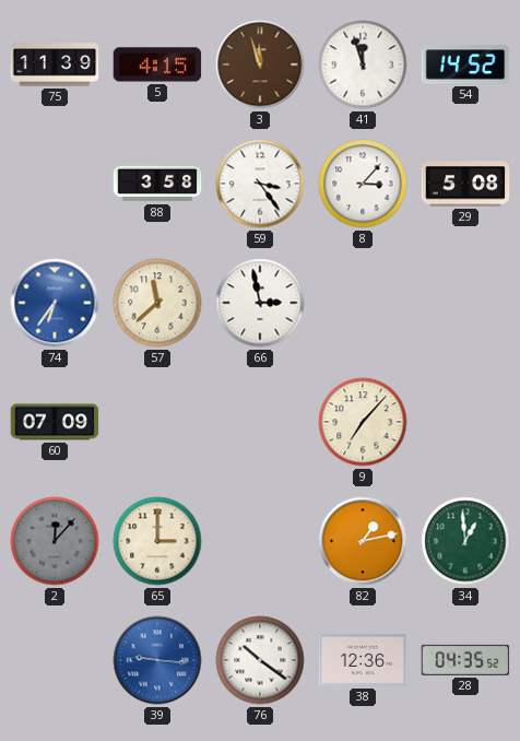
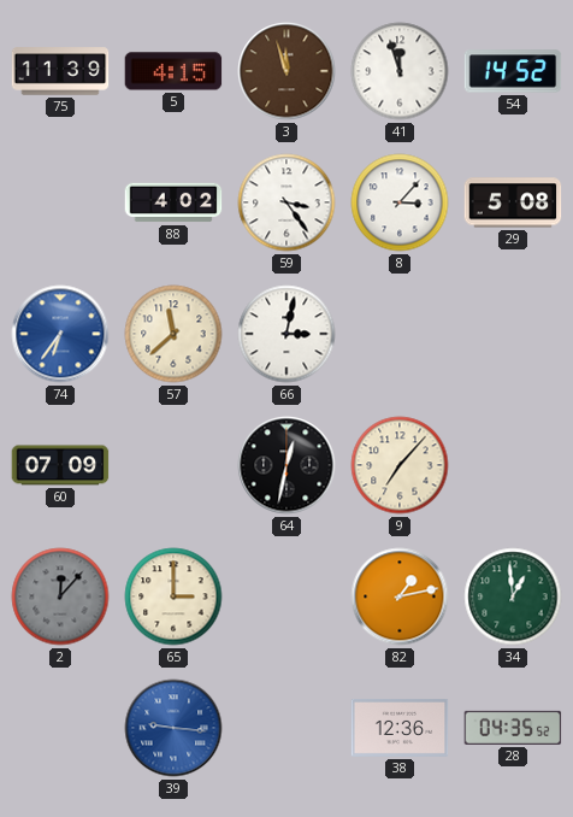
88: 3:58 -> 4:02 (173, 202)
66: 2:58 -> 3:02 (286, 334)
64: none -> 12:32 (286, 465)
76: 10:21 -> none (260, 660)
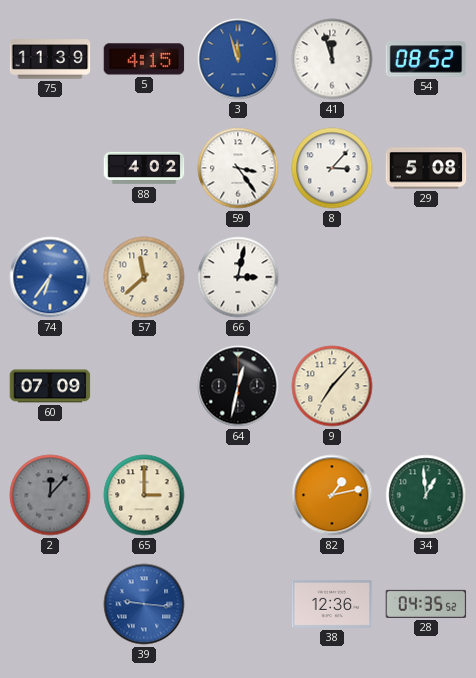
3 dial: brown -> blue (238, 59)
54: 14:52 -> 08:52 (426, 59)
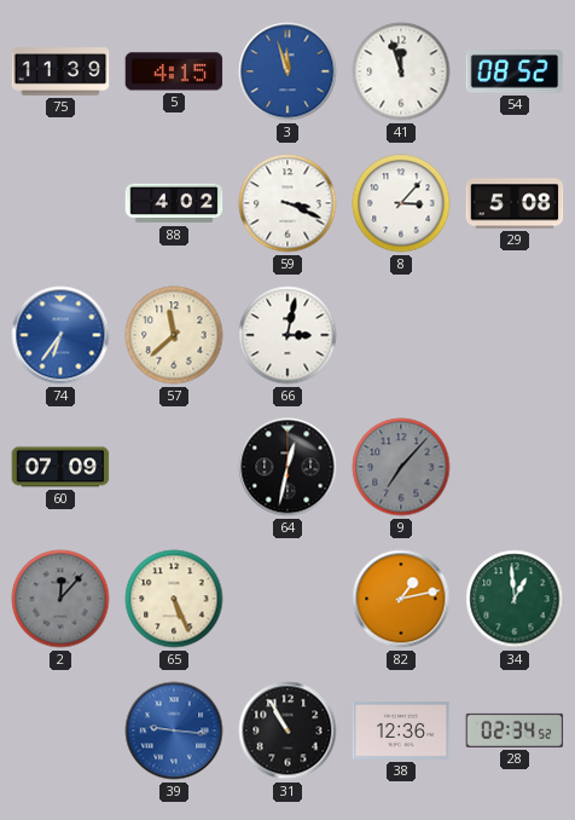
59: 3:24 -> 3:19 (287, 203)
9 dial: cream -> grey (401, 467)
65: 3:00 -> 5:26 (174, 599)
31: none -> 10:55 (287, 731)
28: 04:35 -> 02:34 (515, 731)
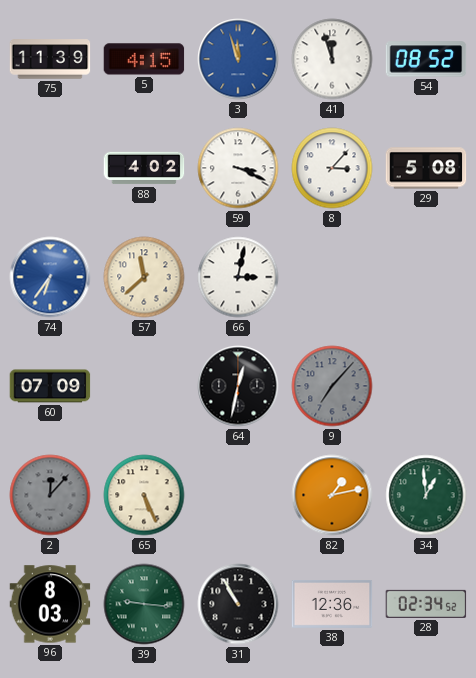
96: none -> 8:03 (50, 604)
39 dial: blue -> green (144, 604)
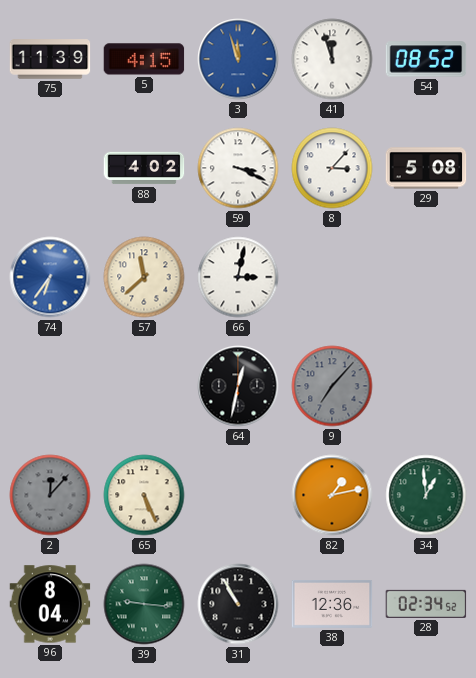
60: 07:09 -> none (50, 386)
96: 8:03 -> 8:04 (50, 604)
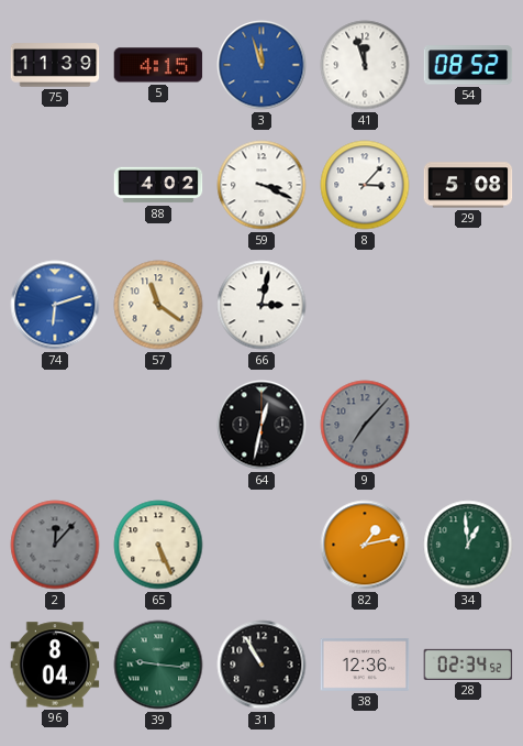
74: 6:36 -> 6:12 (55, 305)
57: 11:38 -> 11:21 (158, 305)
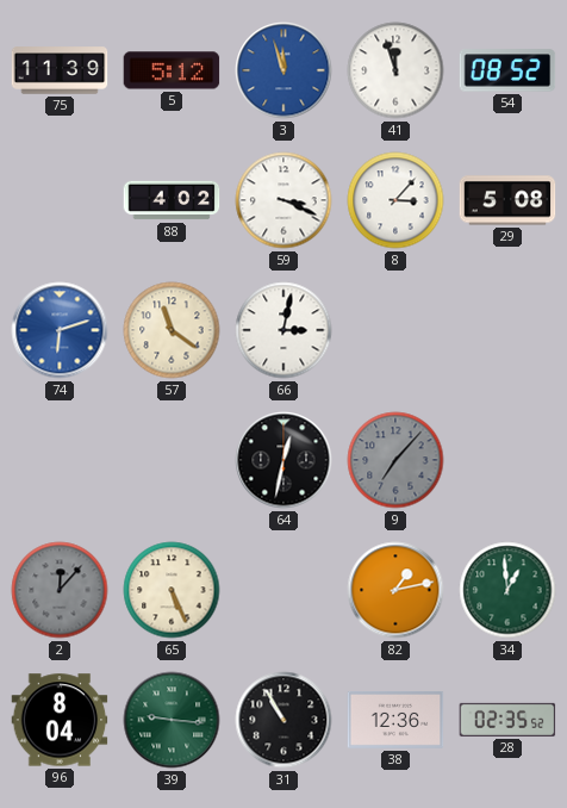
5: 4:15 -> 5:12 (172, 70)
28: 02:34 -> 02:35 (507, 720)
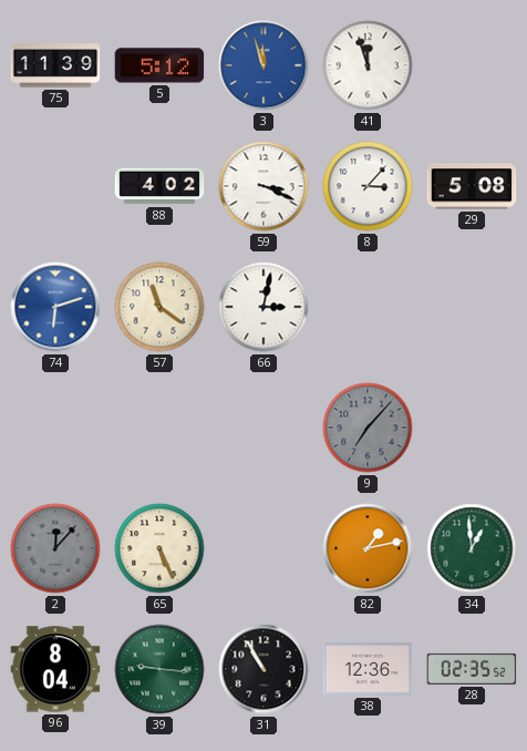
54: 08:52 -> none (507, 70)
64: 12:32 -> none (283, 460)
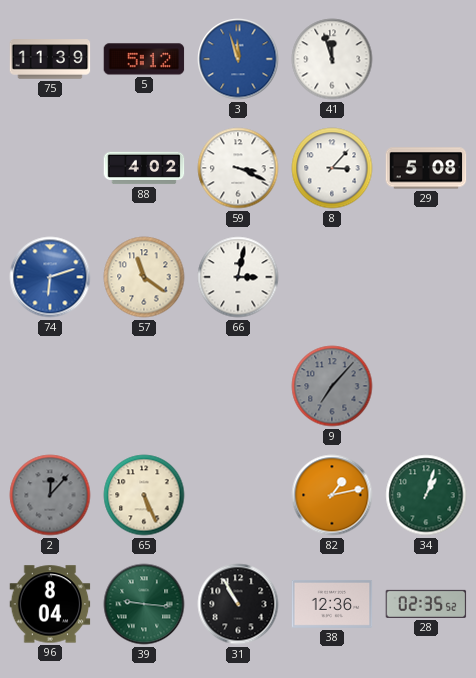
34: 12:59 -> 1:03 (426, 495)
